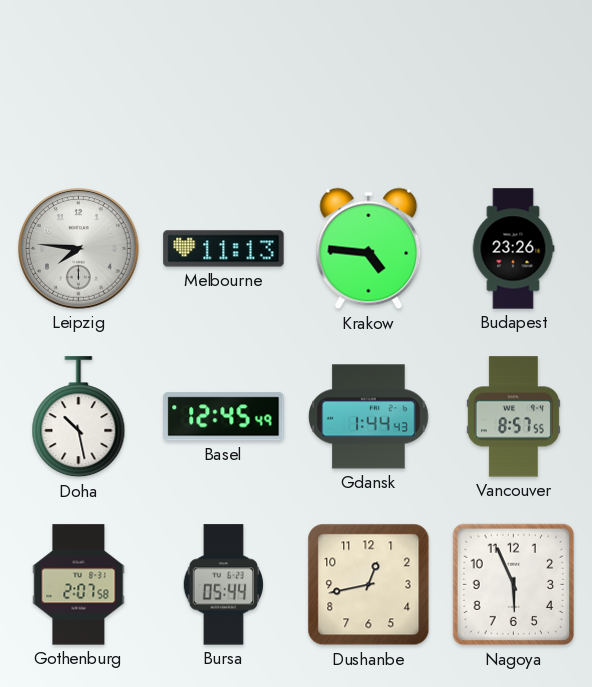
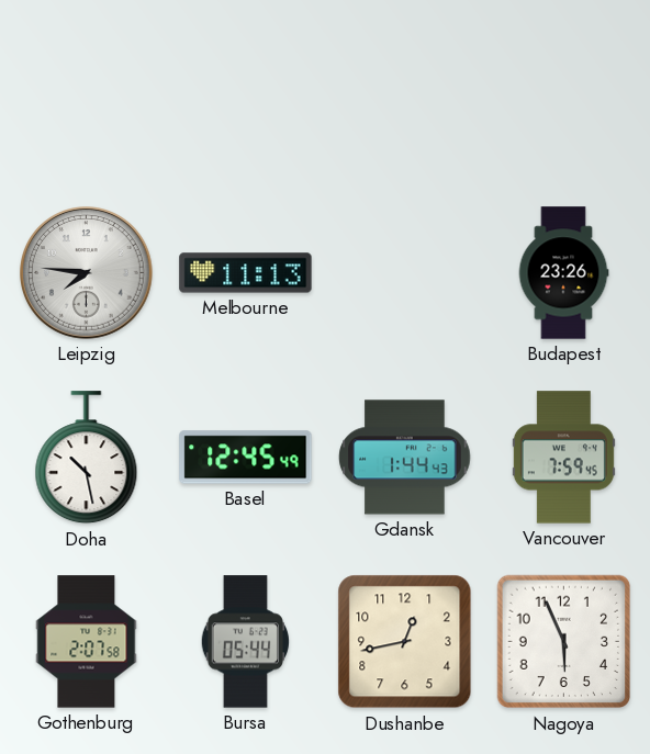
Krakow: 4:46 -> none (369, 249)
Vancouver: 8:57 -> 7:59 (563, 458)
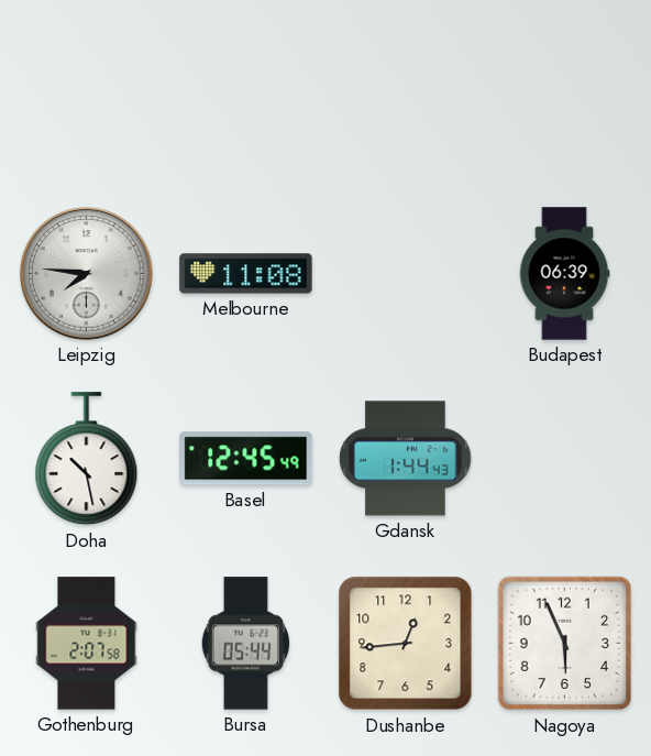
Melbourne: 11:13 -> 11:08 (246, 274)
Budapest: 23:26 -> 06:39 (564, 274)
Vancouver: 7:59 -> none (563, 458)
Dushanbe: 12:43 -> 12:44 (406, 644)
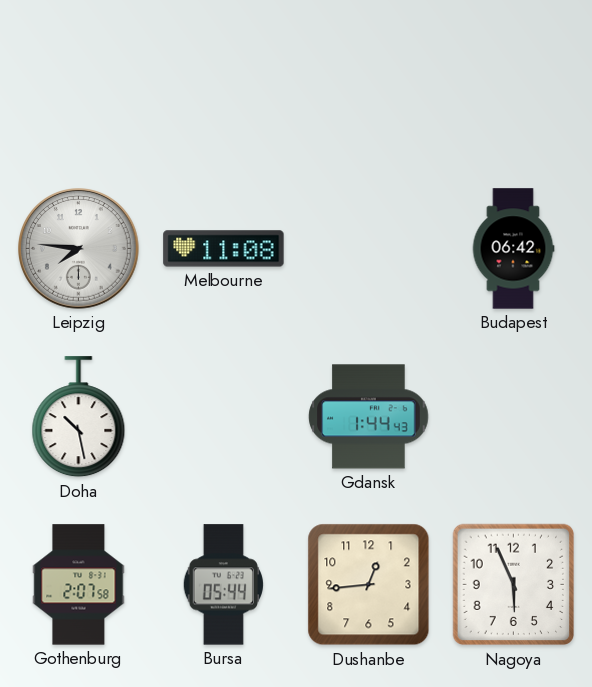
Budapest: 06:39 -> 06:42 (513, 249)
Basel: 12:45 -> none (246, 459)
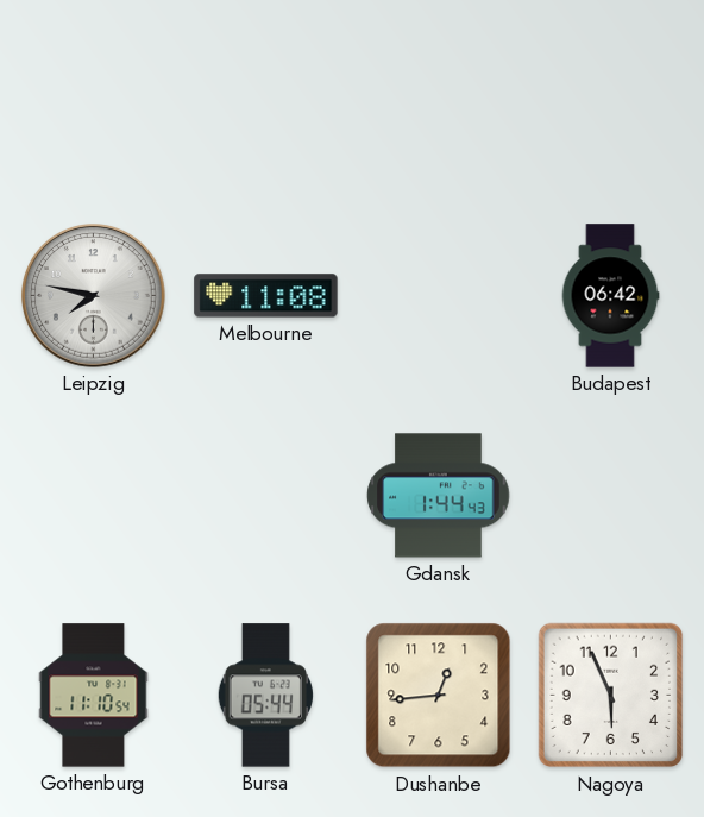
Leipzig: 7:46 -> 7:47 (94, 296)
Doha: 10:28 -> none (79, 417)
Gothenburg: 2:07 -> 11:10 (94, 696)
